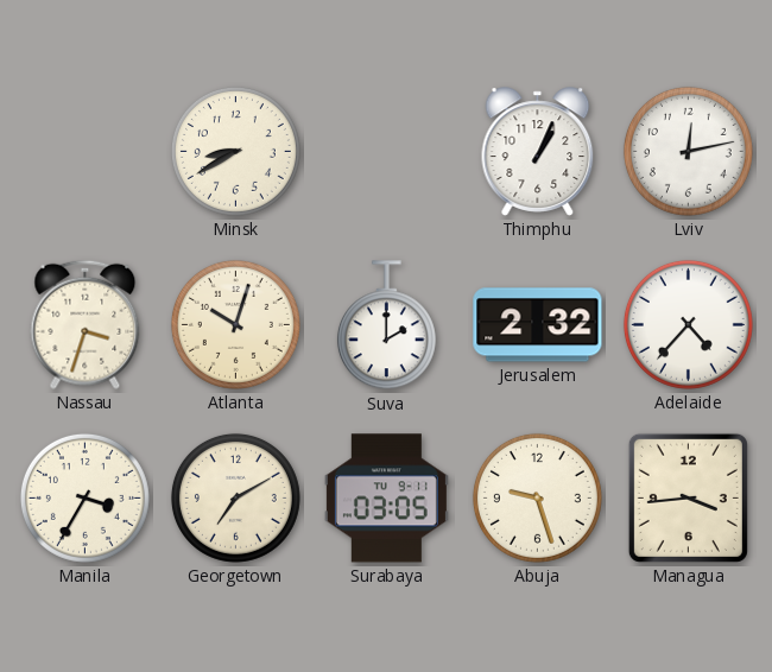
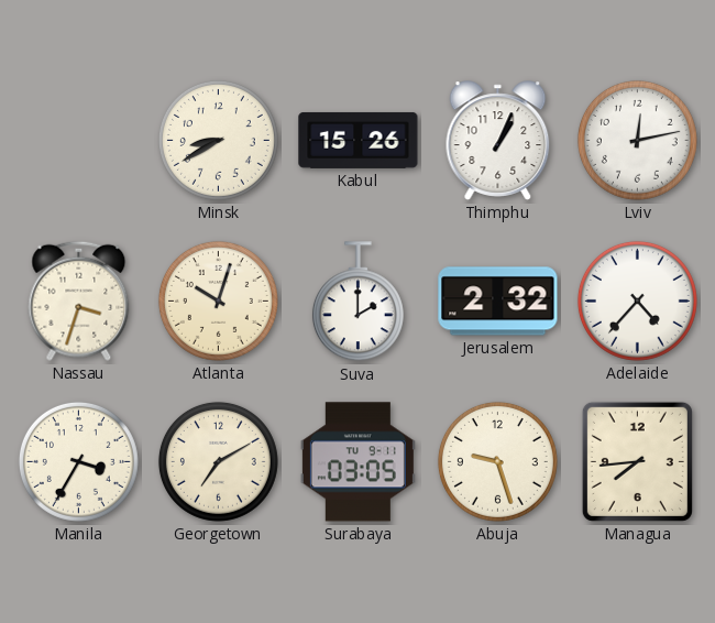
Kabul: none -> 15:26 (359, 140)
Managua: 3:44 -> 7:44 (637, 461)
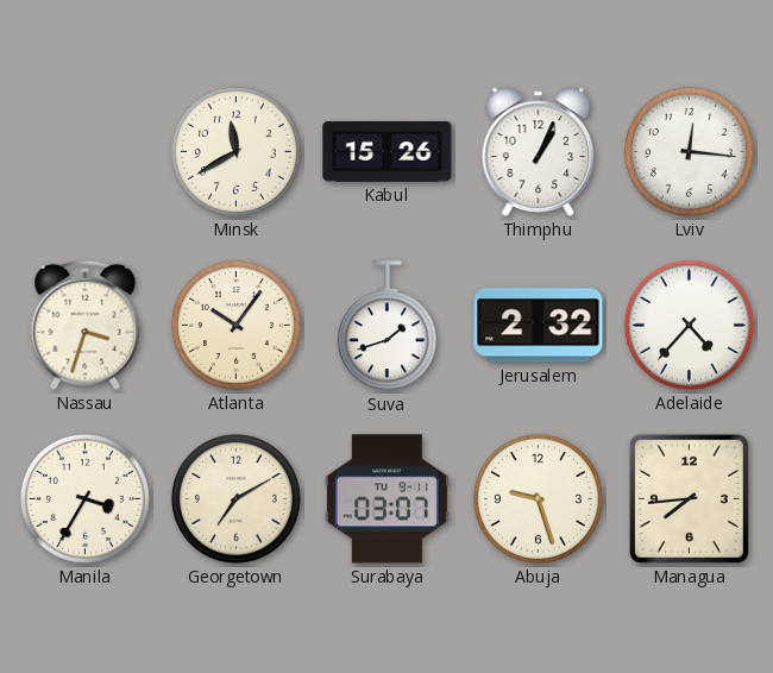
Minsk: 8:40 -> 11:40 (235, 151)
Lviv: 12:13 -> 12:16 (689, 151)
Atlanta: 10:03 -> 10:06 (235, 325)
Suva: 2:00 -> 1:42 (386, 326)
Surabaya: 03:05 -> 03:07 (386, 499)
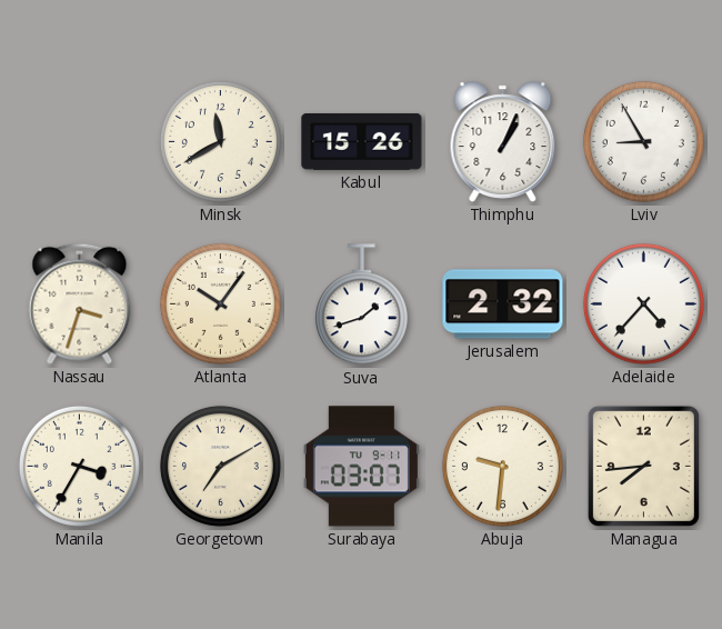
Lviv: 12:16 -> 8:55 (643, 141)
Abuja: 9:27 -> 9:31 (502, 466)
